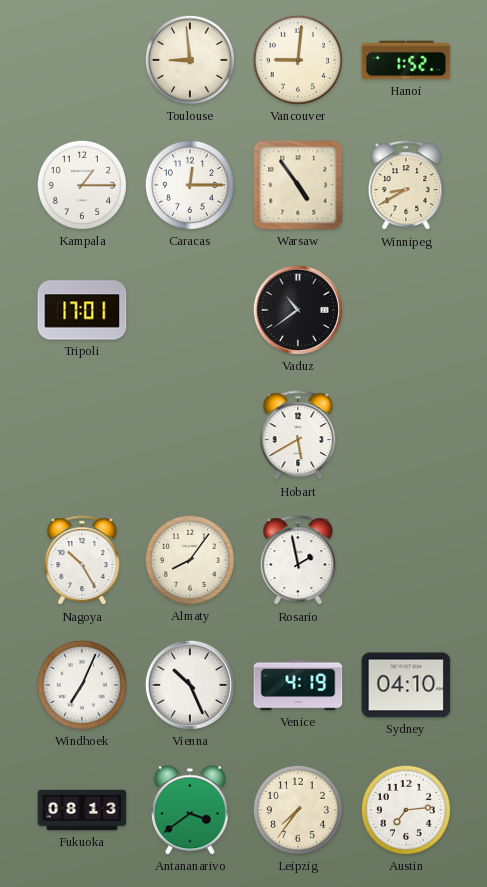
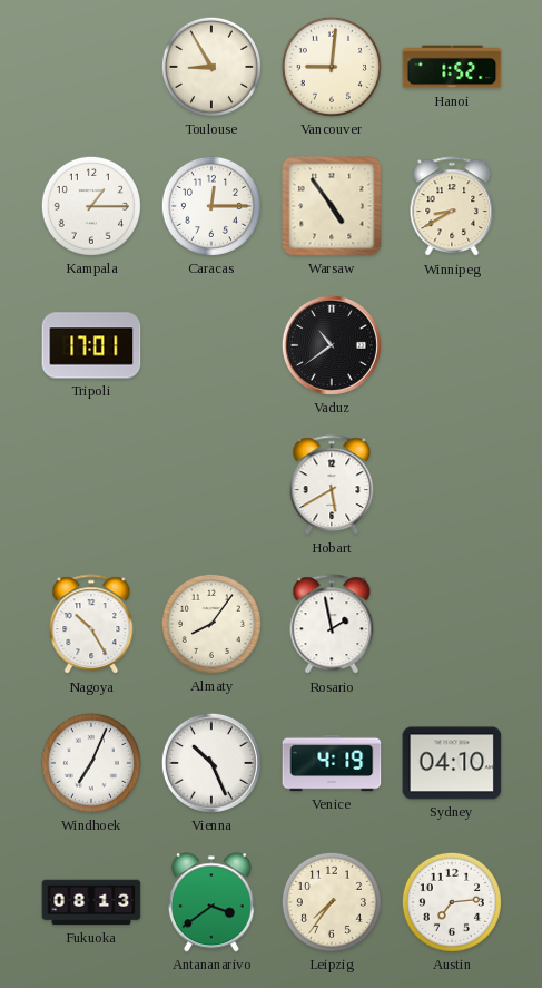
Toulouse: 8:59 -> 8:55 (211, 67)
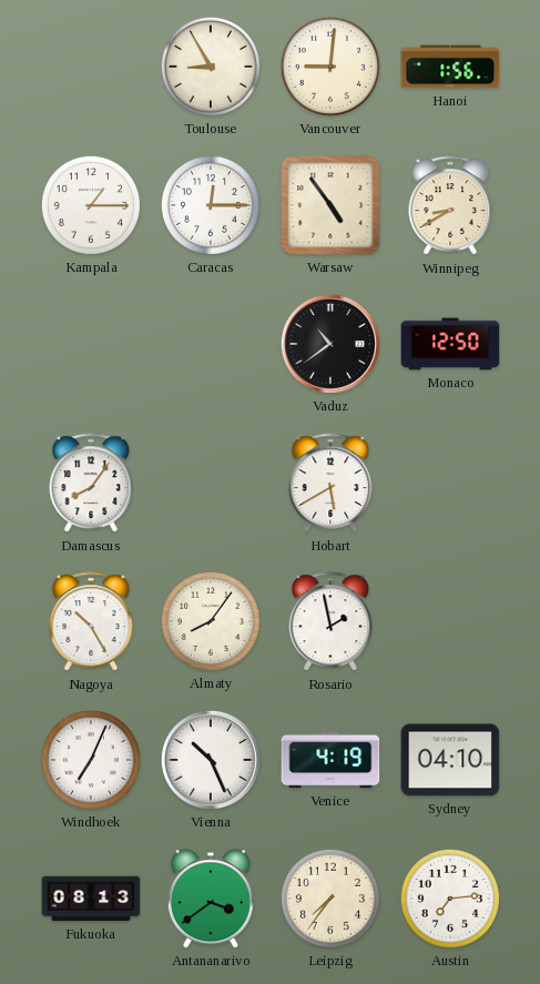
Hanoi: 1:52 -> 1:56 (450, 67)
Tripoli: 17:01 -> none (91, 345)
Monaco: none -> 12:50 (450, 344)
Damascus: none -> 8:06 (91, 484)
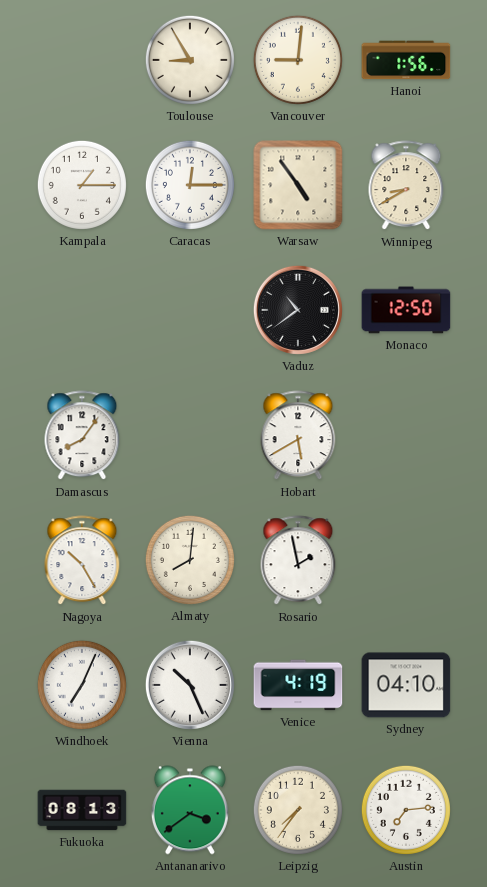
Almaty: 8:06 -> 8:01 (190, 560)
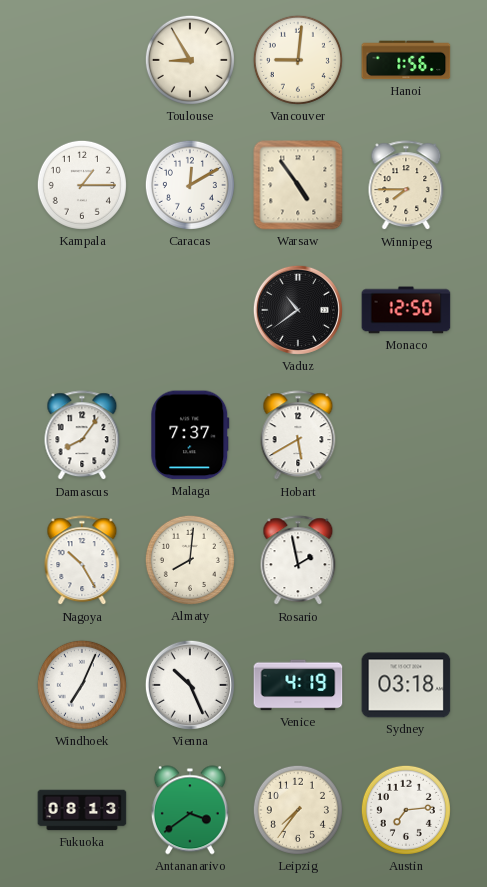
Caracas: 12:15 -> 12:10 (190, 185)
Winnipeg: 8:40 -> 7:45 (406, 186)
Malaga: none -> 7:37 (190, 435)
Sydney: 04:10 -> 03:18 (406, 685)
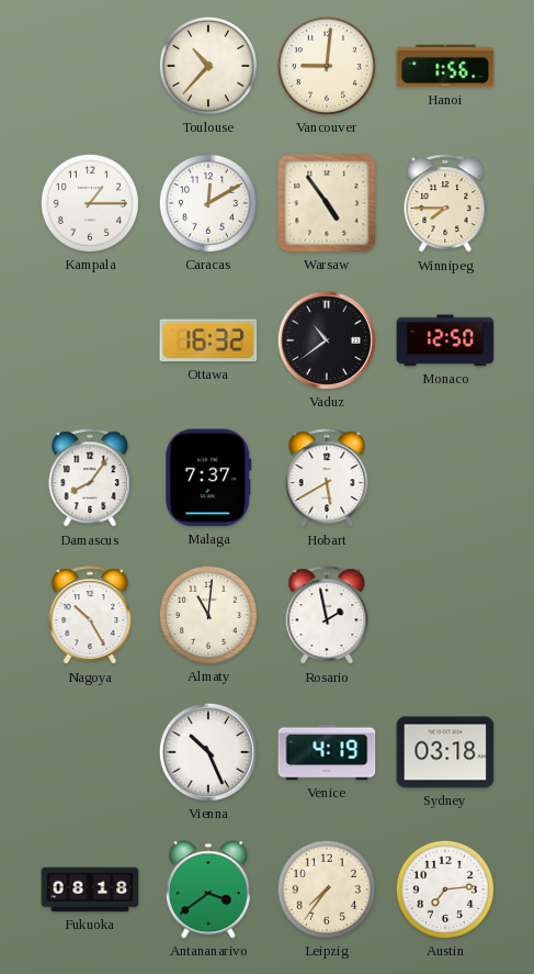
Toulouse: 8:55 -> 10:37 (208, 66)
Ottawa: none -> 16:32 (208, 340)
Almaty: 8:01 -> 11:01 (208, 615)
Windhoek: 7:04 -> none (82, 685)
Fukuoka: 08:13 -> 08:18 (90, 889)
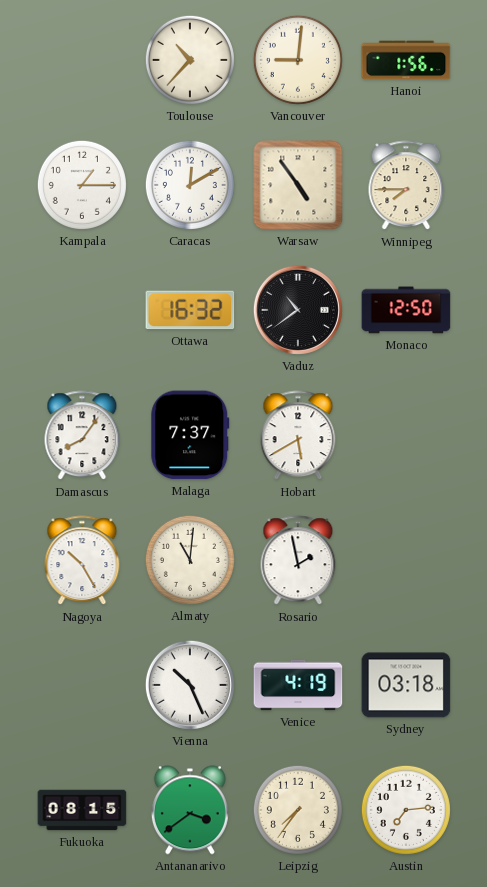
Fukuoka: 08:18 -> 08:15 (82, 810)
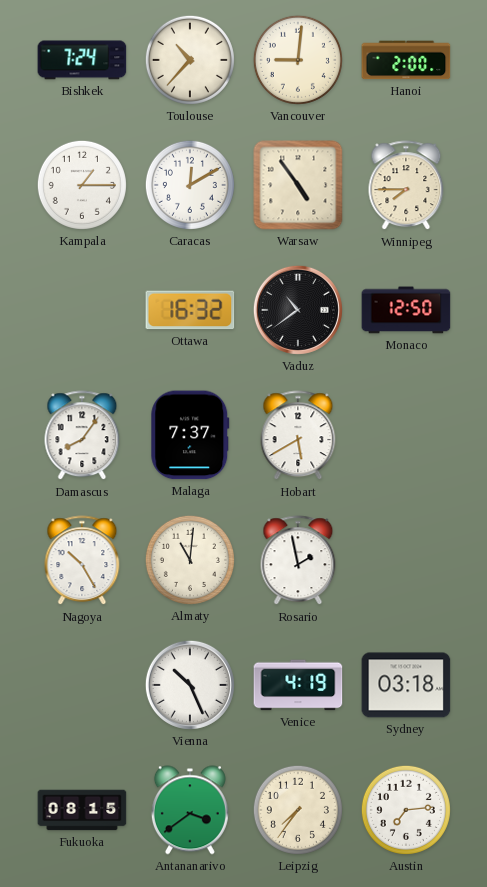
Bishkek: none -> 7:24 (82, 60)
Hanoi: 1:56 -> 2:00 (406, 60)
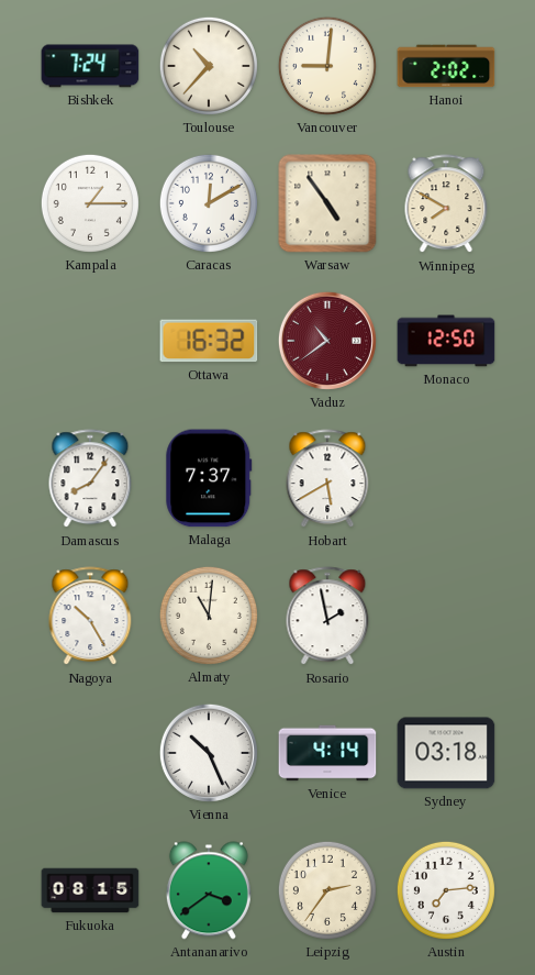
Hanoi: 2:00 -> 2:02 (446, 66)
Winnipeg: 7:45 -> 7:50 (446, 204)
Vaduz dial: black -> burgundy (327, 341)
Venice: 4:19 -> 4:14 (327, 753)
Leipzig: 7:36 -> 2:36 (327, 890)
